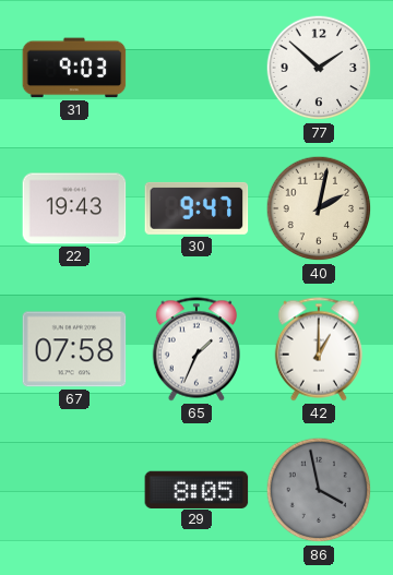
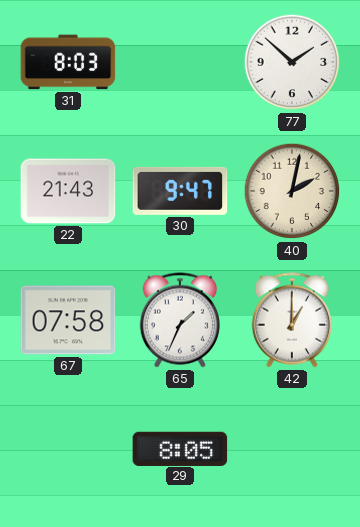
31: 9:03 -> 8:03 (68, 62)
22: 19:43 -> 21:43 (68, 191)
86: 3:58 -> none (319, 490)
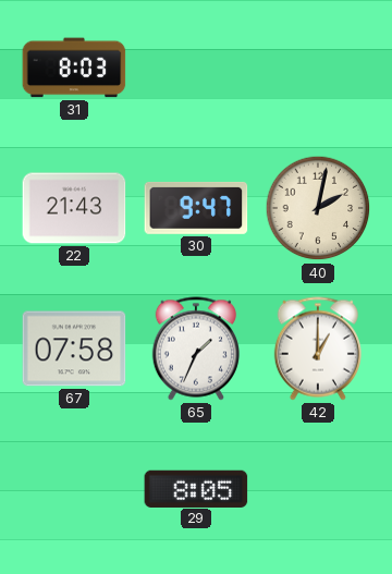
77: 1:52 -> none (292, 62)
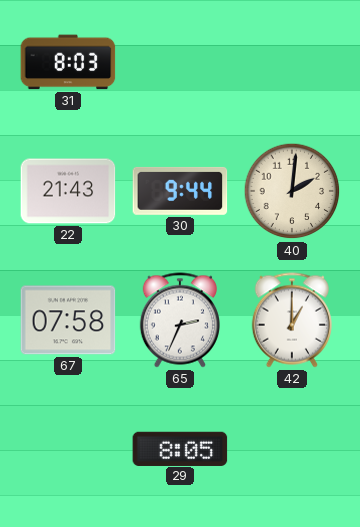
30: 9:47 -> 9:44 (180, 191)
40: 2:02 -> 2:01 (292, 191)
65: 1:34 -> 2:34 (179, 320)
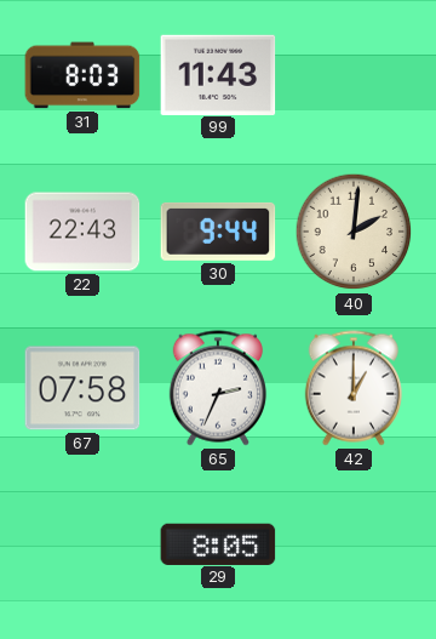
99: none -> 11:43 (218, 74)
22: 21:43 -> 22:43 (82, 232)
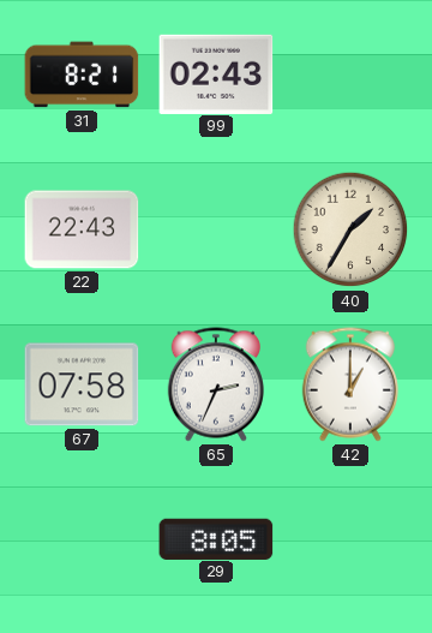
31: 8:03 -> 8:21 (82, 74)
99: 11:43 -> 02:43 (216, 73)
30: 9:44 -> none (218, 232)
40: 2:01 -> 1:35 (350, 229)
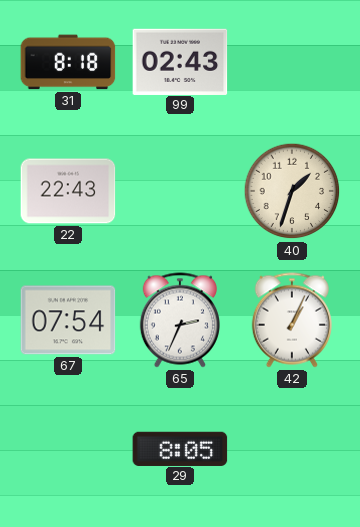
31: 8:21 -> 8:18 (68, 62)
40: 1:35 -> 1:33 (292, 191)
67: 07:58 -> 07:54 (68, 320)
42: 1:00 -> 1:04 (291, 320)
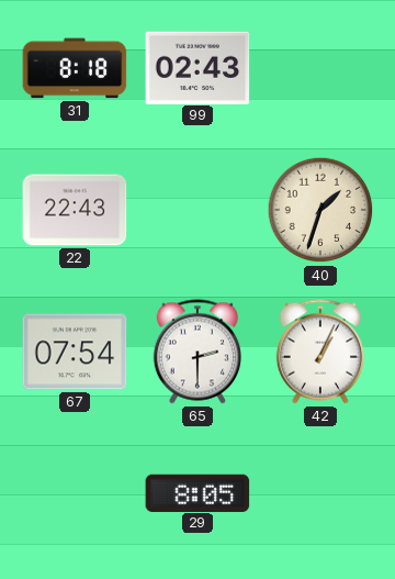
65: 2:34 -> 2:30 (196, 352)
